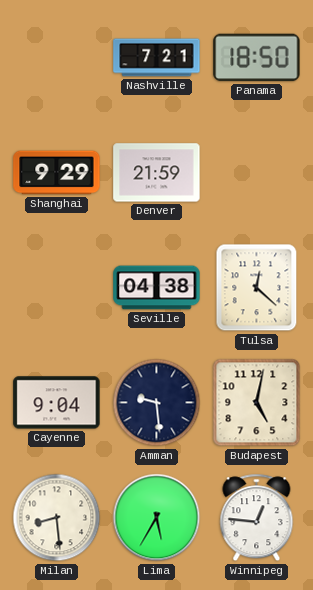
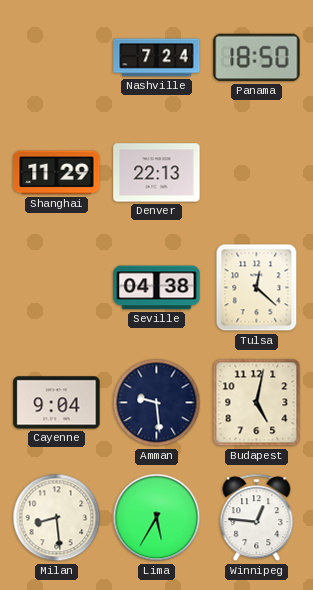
Nashville: 7:21 -> 7:24 (157, 58)
Shanghai: 9:29 -> 11:29 (57, 173)
Denver: 21:59 -> 22:13 (157, 173)
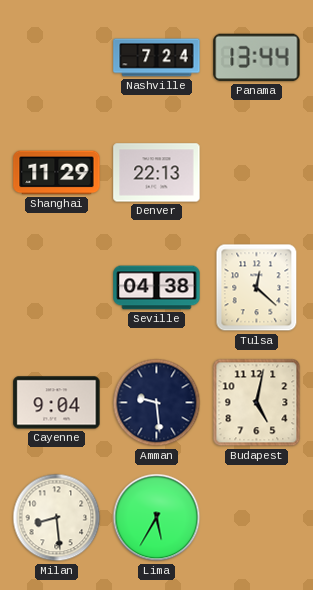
Panama: 18:50 -> 13:44 (257, 58)
Winnipeg: 12:46 -> none (257, 518)
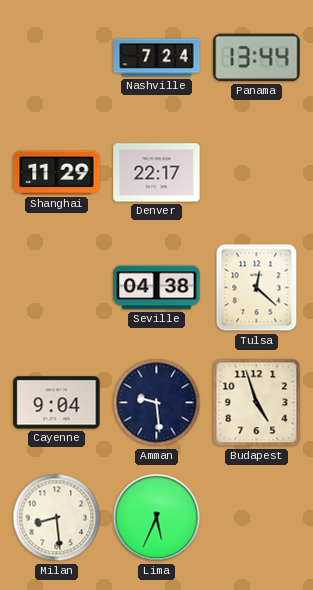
Denver: 22:13 -> 22:17 (157, 173)
Budapest: 5:02 -> 4:57 (257, 403)
Lima: 5:35 -> 5:34 (157, 518)
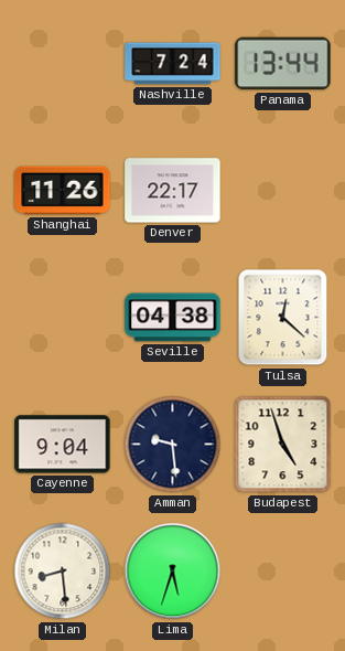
Shanghai: 11:29 -> 11:26 (63, 191)
Lima: 5:34 -> 5:33 (173, 572)
